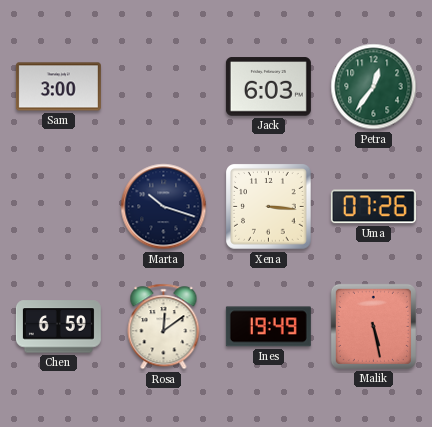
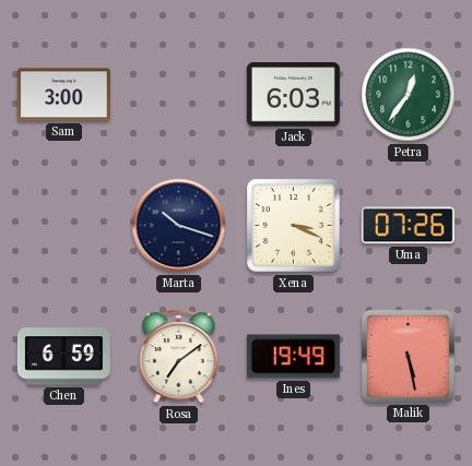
Xena: 3:16 -> 3:19 (294, 226)
Rosa: 12:09 -> 7:09 (179, 357)
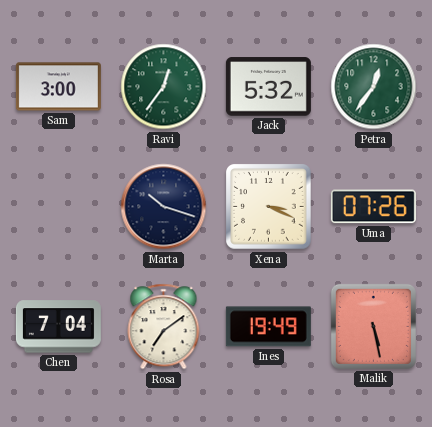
Ravi: none -> 12:36 (164, 87)
Jack: 6:03 -> 5:32 (268, 87)
Chen: 6:59 -> 7:04 (58, 327)
